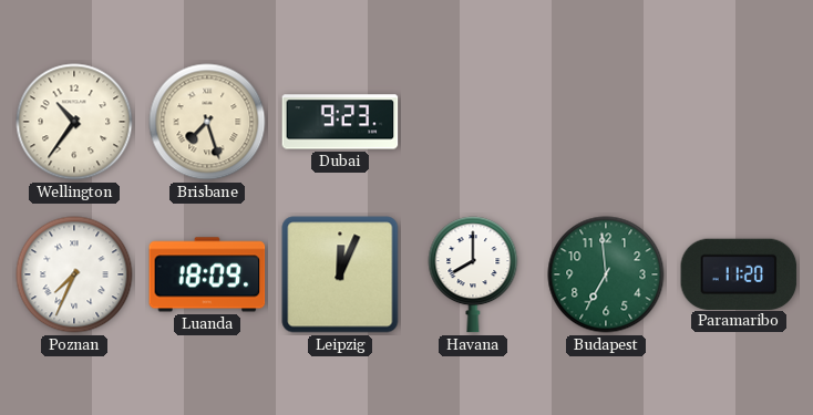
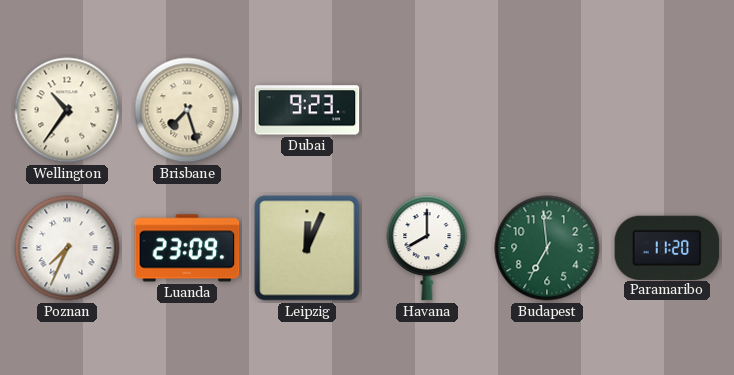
Luanda: 18:09 -> 23:09 (187, 248)
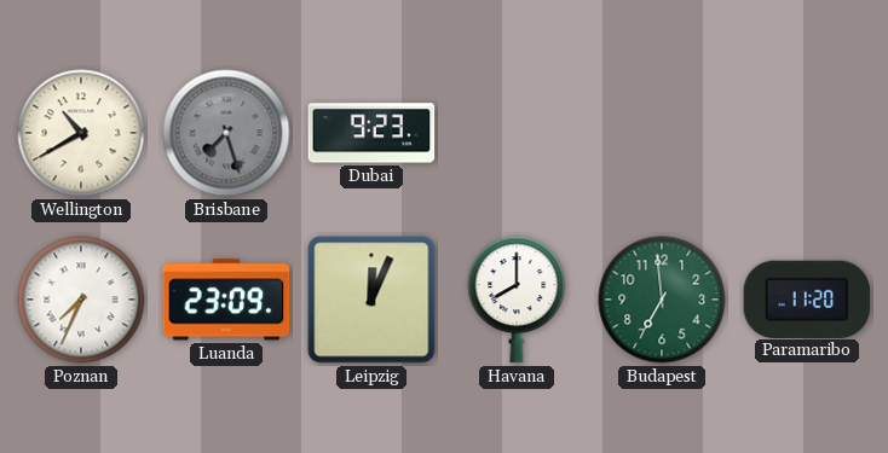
Wellington: 10:36 -> 10:40 (81, 133)
Brisbane dial: cream -> grey (226, 133)
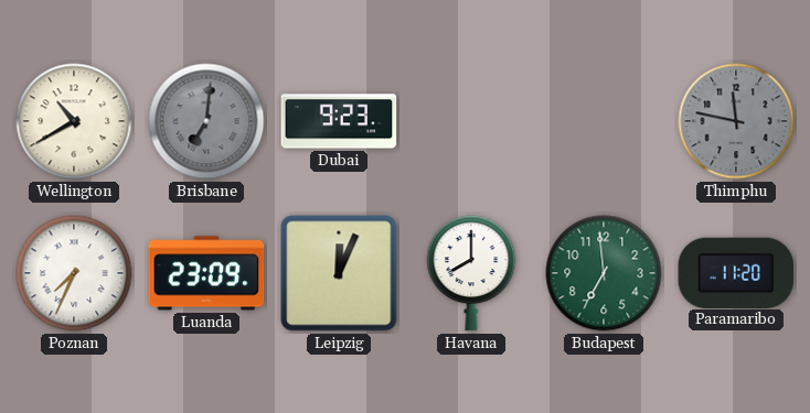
Brisbane: 7:27 -> 7:01 (206, 121)
Thimphu: none -> 11:47 (736, 121)
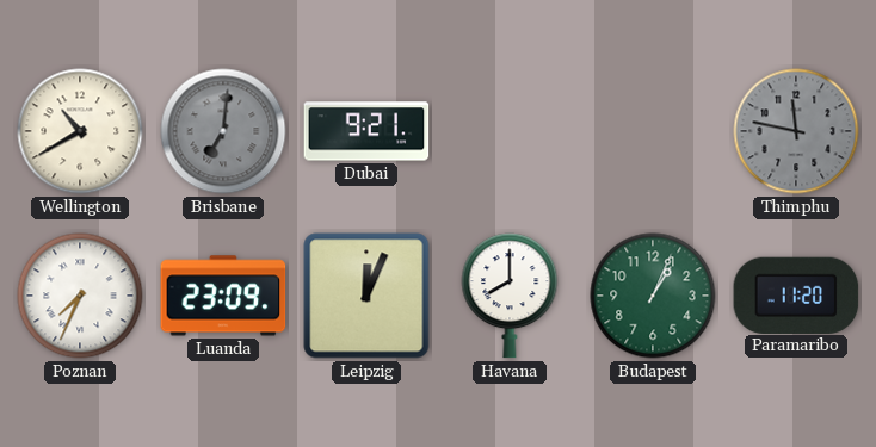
Dubai: 9:23 -> 9:21 (366, 131)
Budapest: 6:59 -> 1:04 (653, 296)
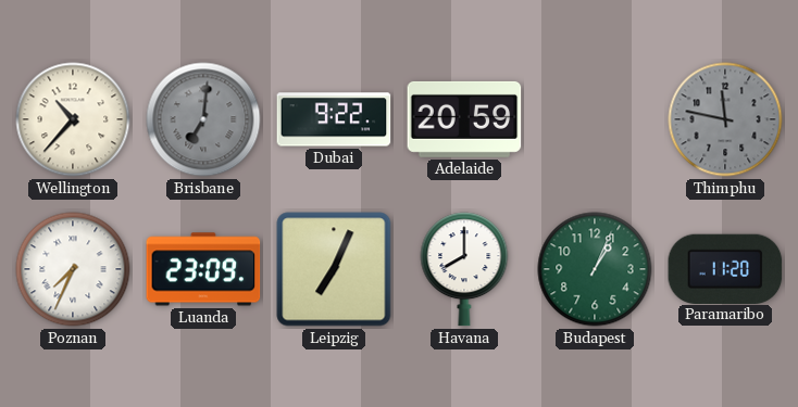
Wellington: 10:40 -> 10:37 (73, 119)
Dubai: 9:21 -> 9:22 (334, 119)
Adelaide: none -> 20:59 (464, 119)
Leipzig: 12:04 -> 7:04 (334, 269)
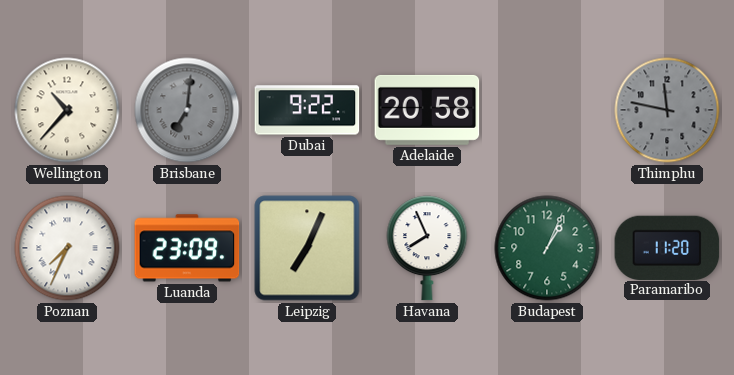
Adelaide: 20:59 -> 20:58 (427, 110)
Havana: 8:00 -> 7:56 (427, 248)
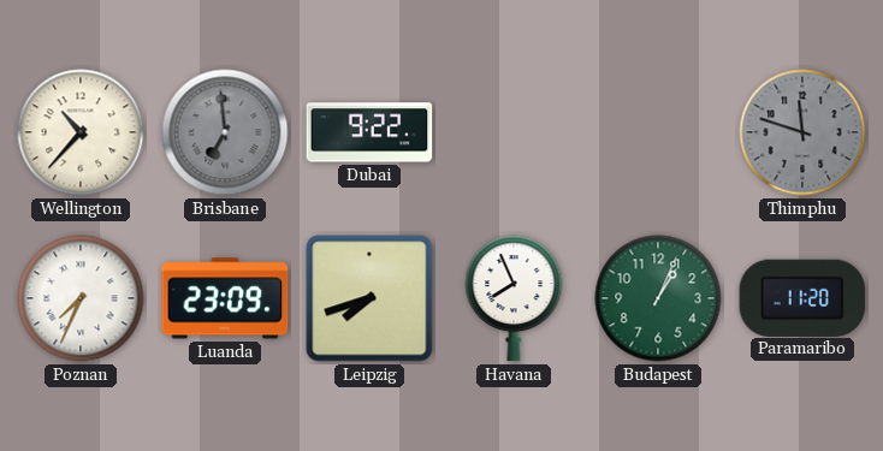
Brisbane: 7:01 -> 6:59 (225, 132)
Adelaide: 20:58 -> none (427, 110)
Thimphu: 11:47 -> 11:48 (802, 132)
Leipzig: 7:04 -> 7:42 (369, 298)
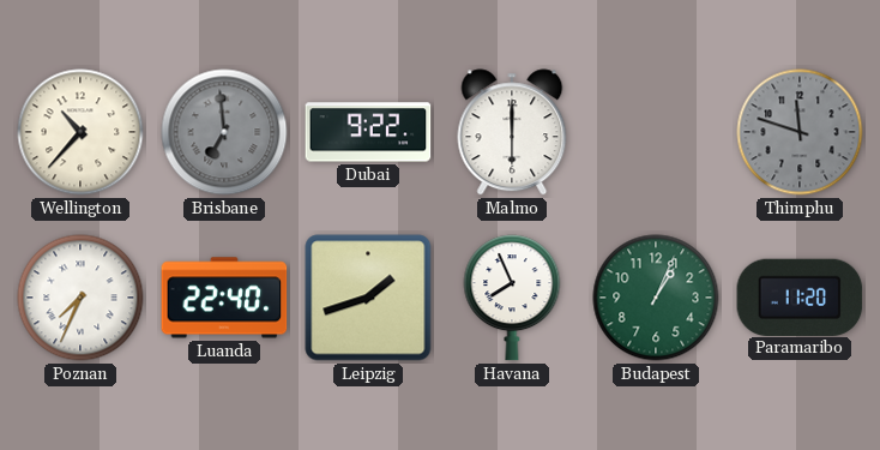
Malmo: none -> 6:00 (512, 132)
Luanda: 23:09 -> 22:40 (224, 298)
Leipzig: 7:42 -> 1:42 (368, 298)
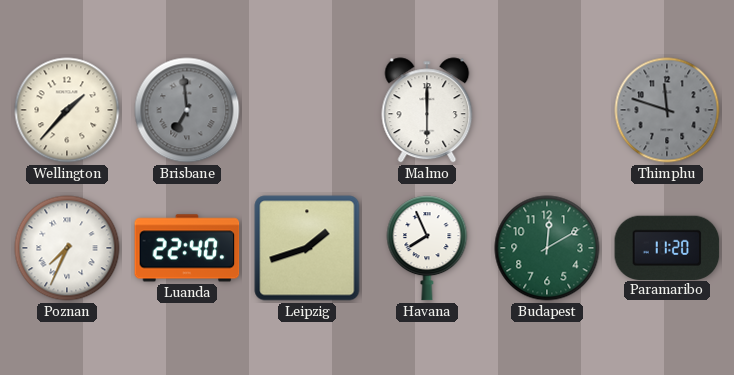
Wellington: 10:37 -> 1:37 (67, 110)
Dubai: 9:22 -> none (368, 132)
Budapest: 1:04 -> 12:10 (547, 248)
